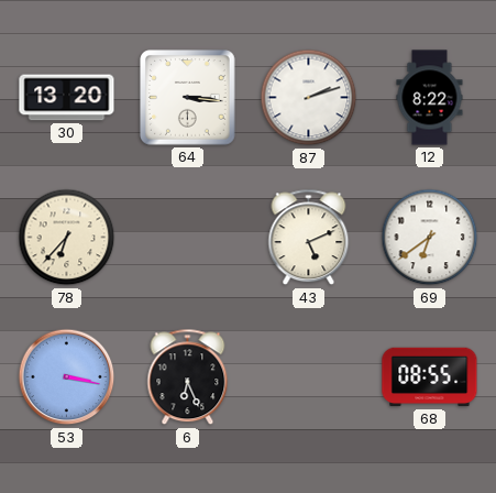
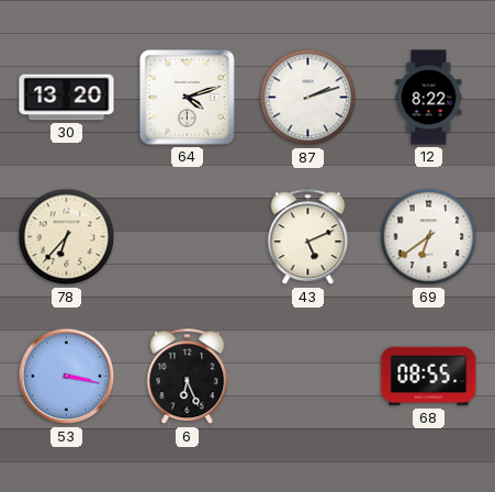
64: 3:16 -> 4:12 (188, 98)
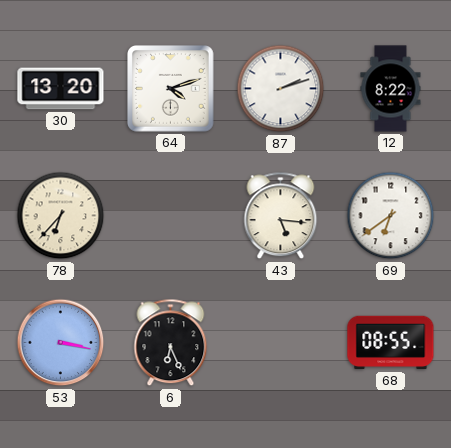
43: 5:11 -> 5:16 (281, 216)
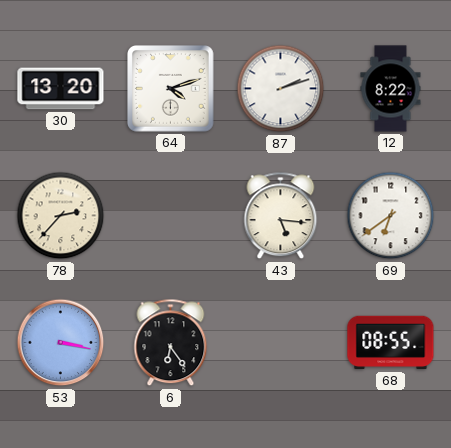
78: 6:37 -> 2:37 (61, 216)
6: 6:26 -> 6:24 (171, 343)
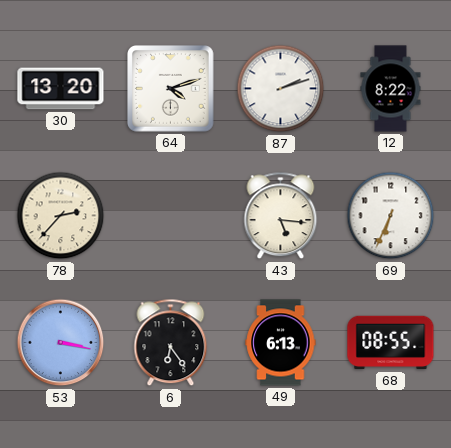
69: 6:39 -> 6:34 (391, 216)
49: none -> 6:13 (281, 343)
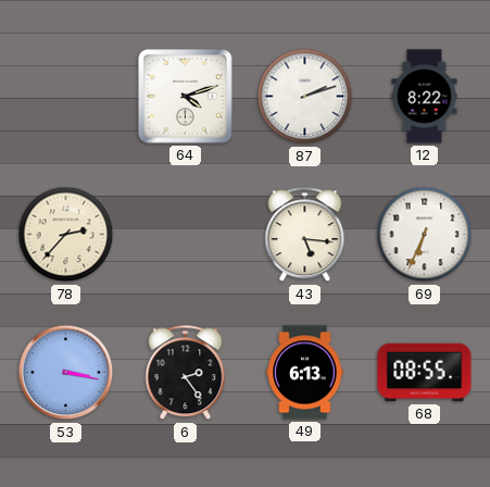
30: 13:20 -> none (61, 89)
6: 6:24 -> 2:24 (186, 373)
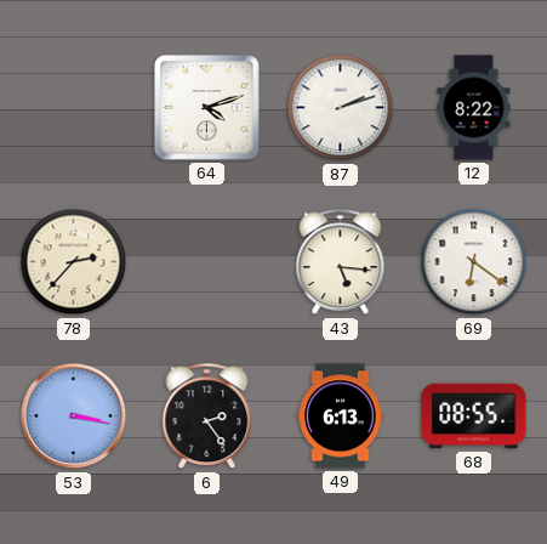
69: 6:34 -> 6:21 (474, 262)
